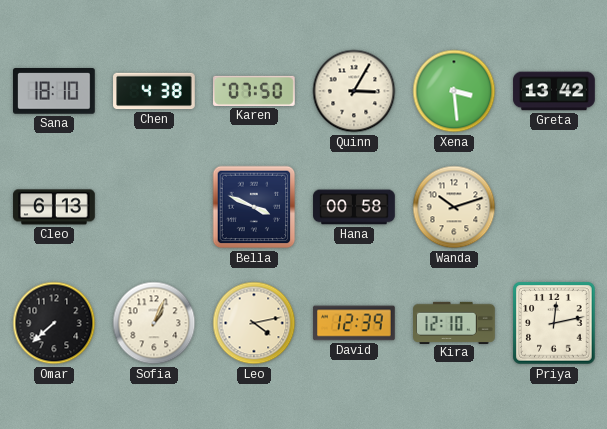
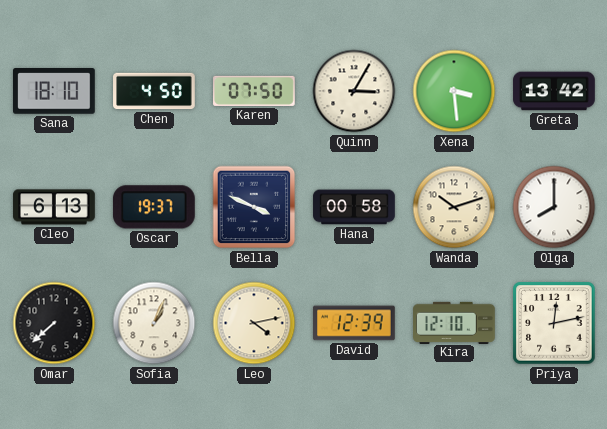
Chen: 4:38 -> 4:50 (154, 91)
Oscar: none -> 19:37 (154, 207)
Olga: none -> 8:00 (554, 207)
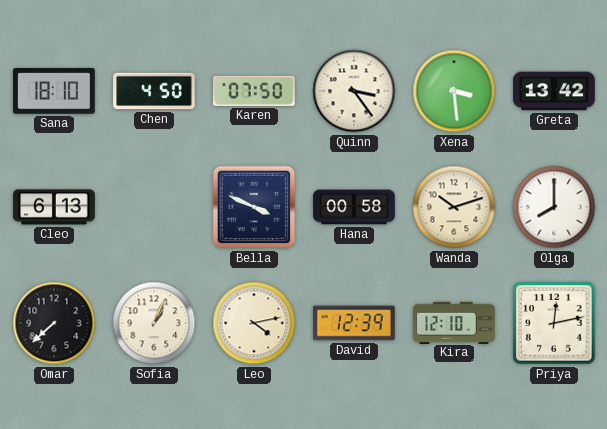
Quinn: 3:05 -> 3:24 (354, 91)
Oscar: 19:37 -> none (154, 207)
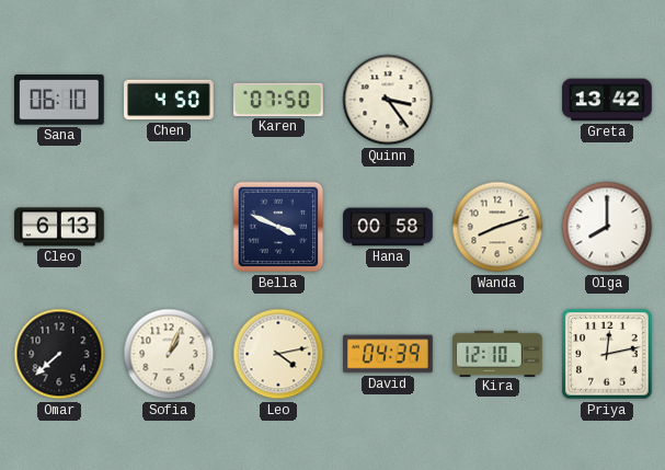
Sana: 18:10 -> 06:10 (60, 100)
Xena: 3:29 -> none (454, 91)
Wanda: 10:12 -> 8:12 (497, 227)
David: 12:39 -> 04:39 (388, 354)
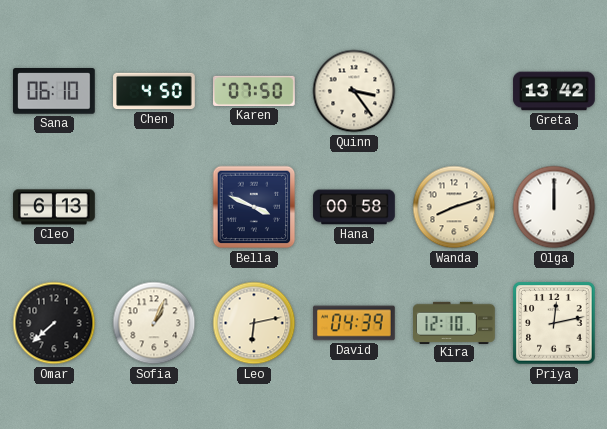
Olga: 8:00 -> 12:00 (554, 207)
Leo: 4:13 -> 6:13 (254, 323)
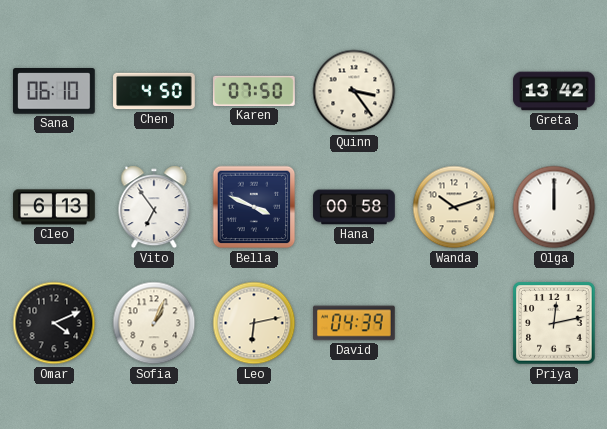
Vito: none -> 6:54 (154, 207)
Wanda: 8:12 -> 10:12 (454, 207)
Omar: 7:38 -> 4:11 (54, 323)
Kira: 12:10 -> none (454, 322)
